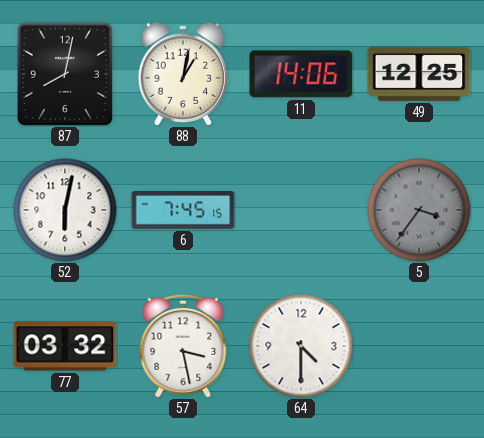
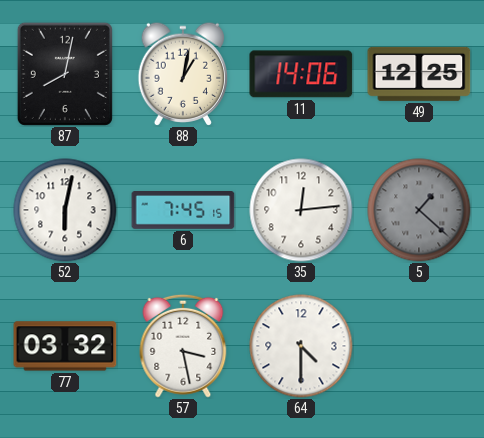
35: none -> 12:14 (301, 210)
5: 3:36 -> 1:22 (419, 210)
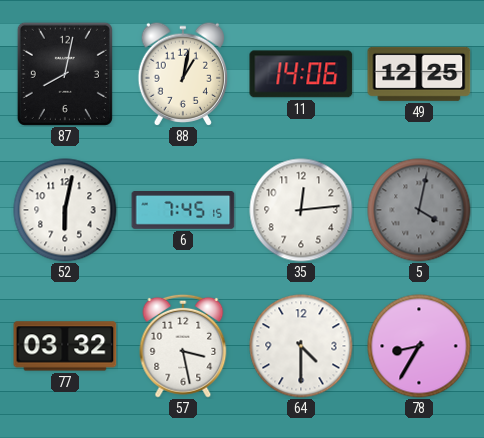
5: 1:22 -> 4:02 (419, 210)
78: none -> 8:35 (419, 346)
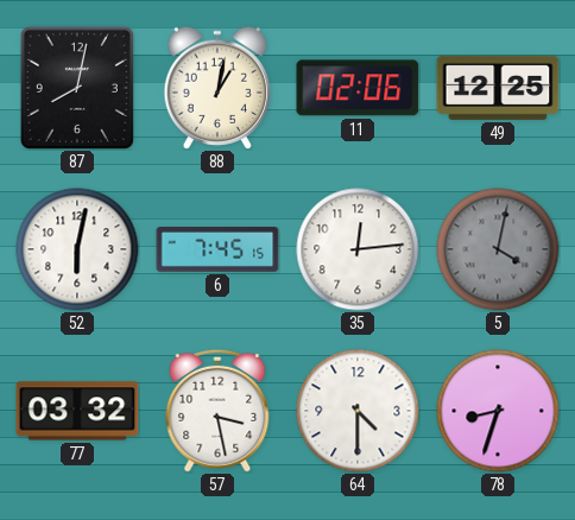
11: 14:06 -> 02:06 (358, 88)
78: 8:35 -> 8:33 (498, 411)
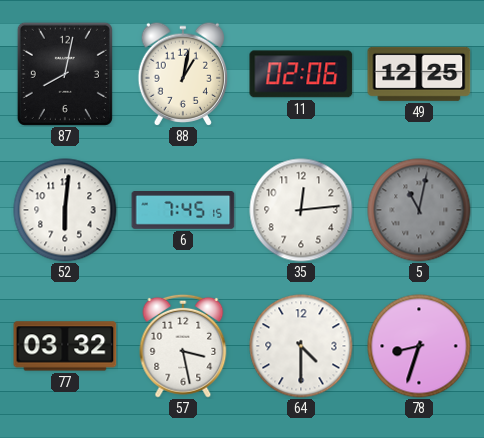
52: 6:02 -> 6:01 (65, 210)
5: 4:02 -> 11:02 (419, 210)
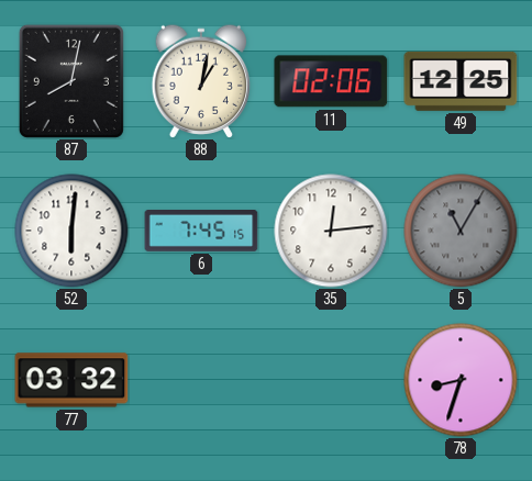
5: 11:02 -> 11:05 (461, 231)
57: 3:28 -> none (183, 346)
64: 4:30 -> none (301, 346)
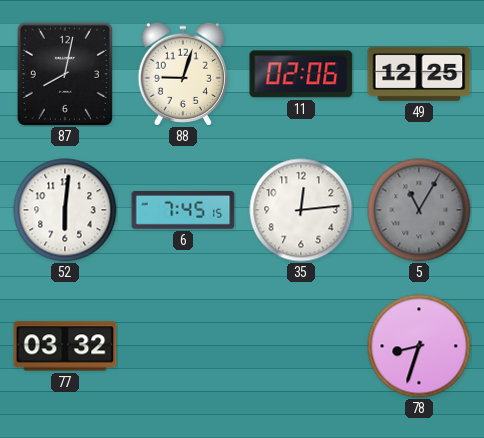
88: 1:02 -> 9:03 (182, 74)
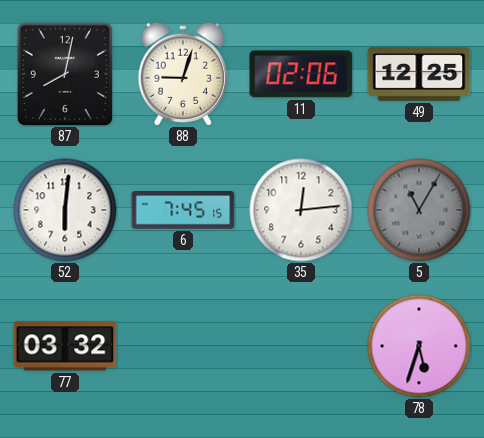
78: 8:33 -> 5:33 (419, 346)
